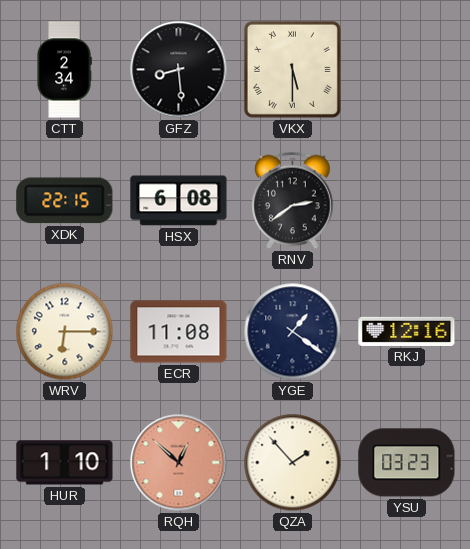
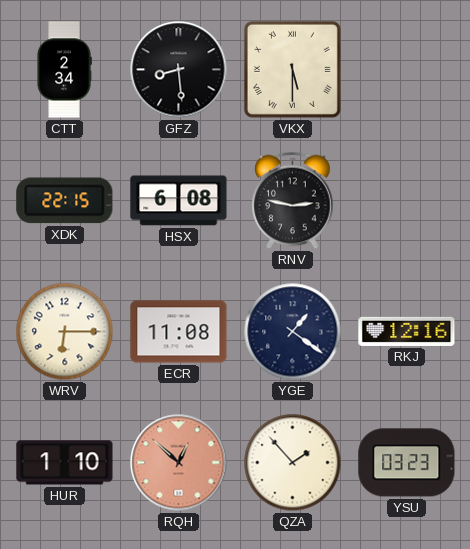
RNV: 2:39 -> 2:47 (293, 201)
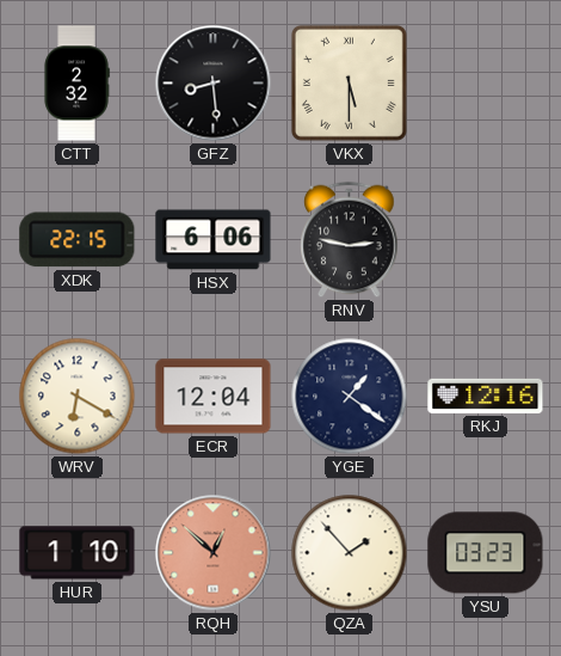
CTT: 2:34 -> 2:32 (76, 84)
HSX: 6:08 -> 6:06 (214, 240)
WRV: 6:15 -> 6:20 (78, 397)
ECR: 11:08 -> 12:04 (214, 397)
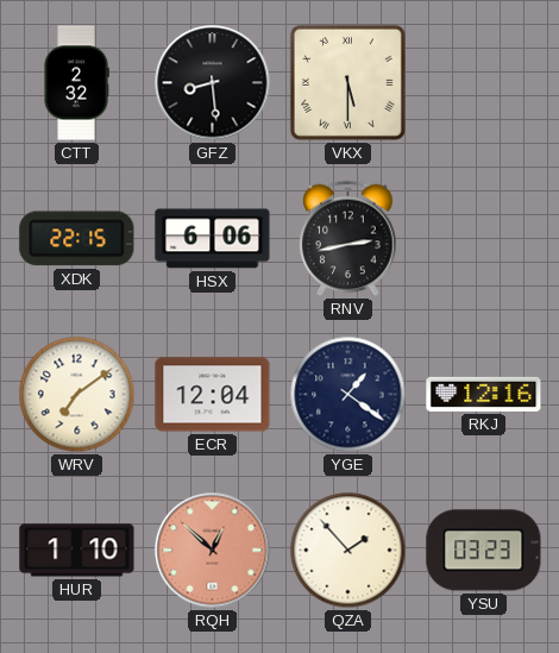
RNV: 2:47 -> 2:43 (348, 239)
WRV: 6:20 -> 7:09 (77, 395)
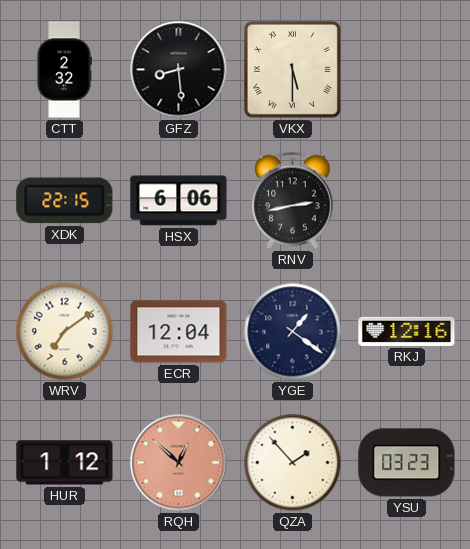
HUR: 1:10 -> 1:12 (65, 463)
